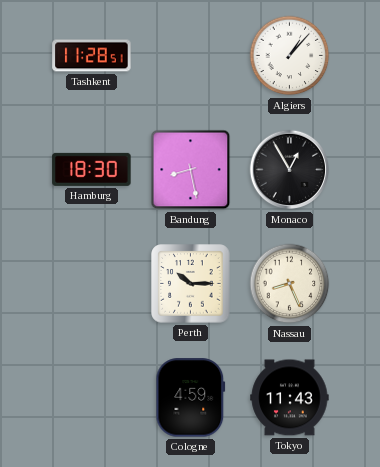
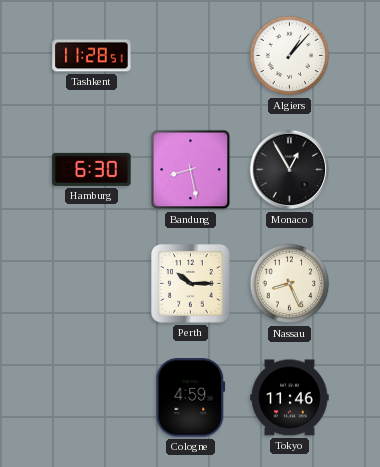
Hamburg: 18:30 -> 6:30 (92, 169)
Tokyo: 11:43 -> 11:46 (290, 398)
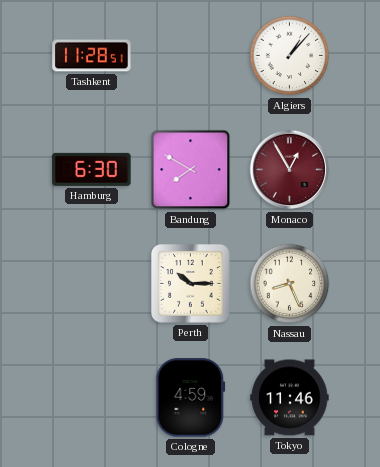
Bandung: 8:28 -> 7:50 (191, 170)
Monaco dial: black -> burgundy (290, 170)
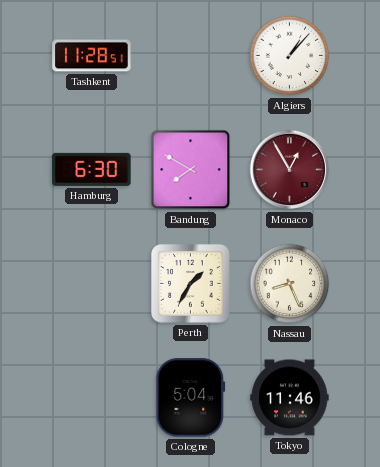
Perth: 10:15 -> 1:35 (191, 284)
Cologne: 4:59 -> 5:04 (191, 398)
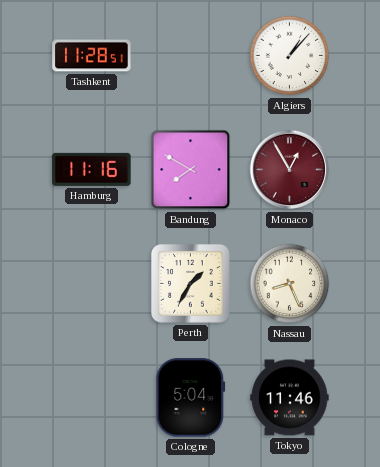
Hamburg: 6:30 -> 11:16 (92, 169)
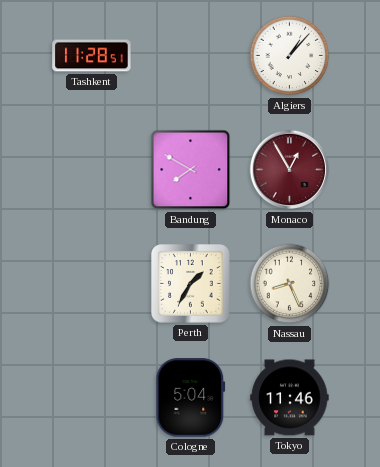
Hamburg: 11:16 -> none (92, 169)
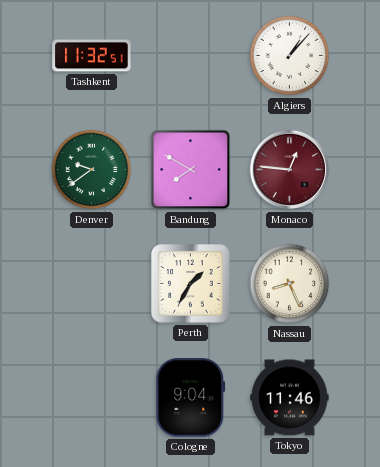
Tashkent: 11:28 -> 11:32 (92, 56)
Denver: none -> 9:39 (92, 170)
Monaco: 12:55 -> 12:46 (290, 170)
Cologne: 5:04 -> 9:04 (191, 398)
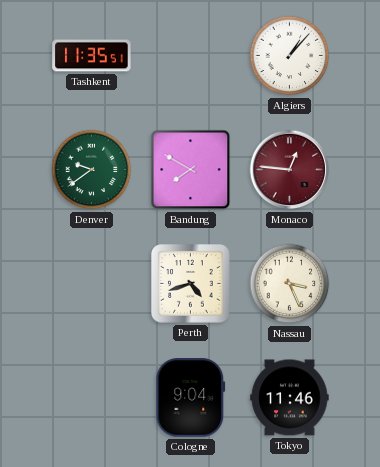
Tashkent: 11:32 -> 11:35 (92, 56)
Perth: 1:35 -> 4:42 (191, 284)
Nassau: 8:26 -> 3:26 (290, 284)
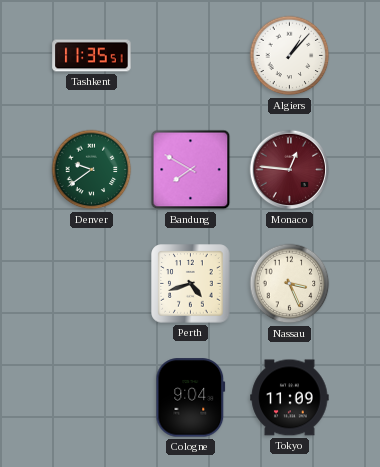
Tokyo: 11:46 -> 11:09 (290, 398)
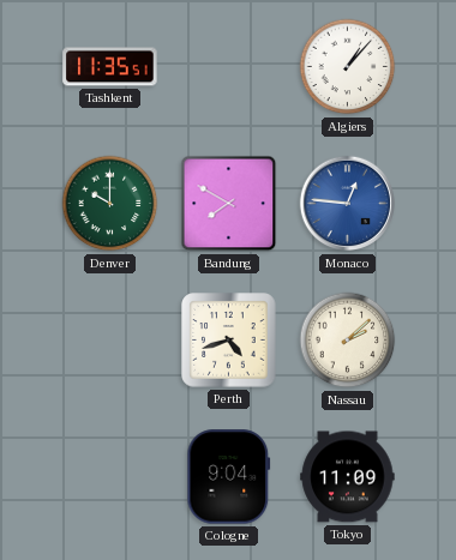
Denver: 9:39 -> 10:00 (110, 204)
Monaco dial: burgundy -> blue (348, 204)
Nassau: 3:26 -> 2:08 (348, 341)
